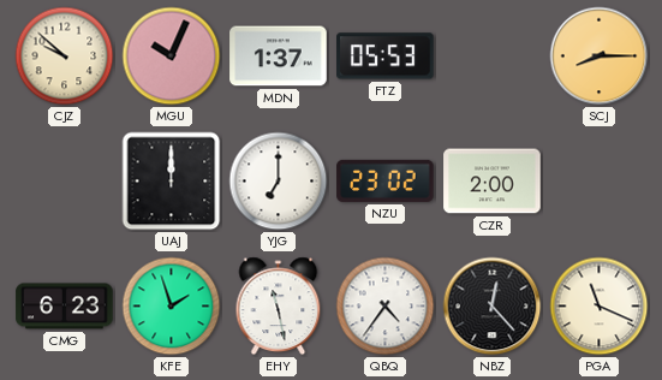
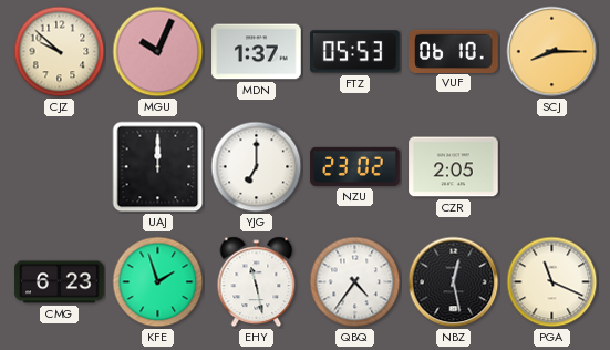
VUF: none -> 06:10 (454, 51)
CZR: 2:00 -> 2:05 (454, 167)
NBZ: 12:23 -> 12:28 (454, 282)
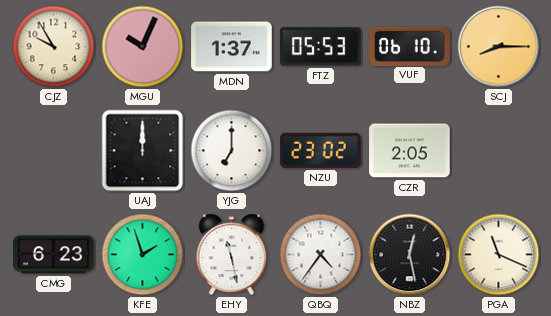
CJZ: 9:52 -> 9:55 (54, 47)
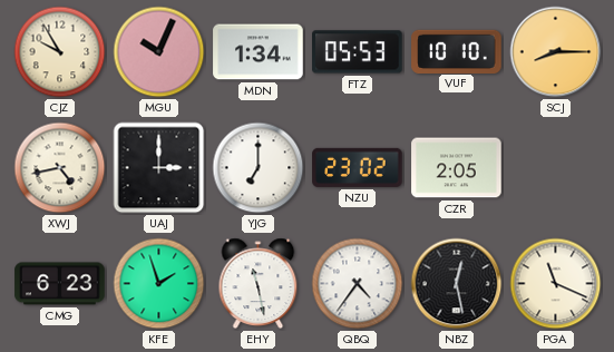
MDN: 1:37 -> 1:34 (259, 52)
VUF: 06:10 -> 10:10 (457, 51)
XWJ: none -> 4:43 (60, 168)
UAJ: 12:00 -> 3:00 (159, 168)
